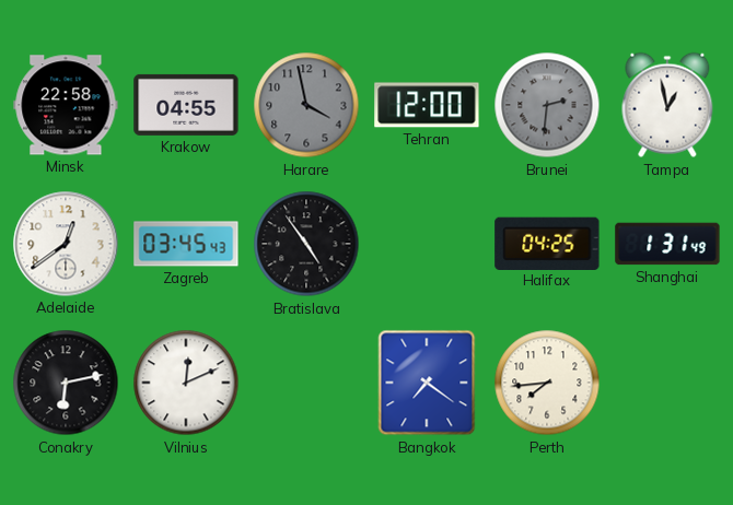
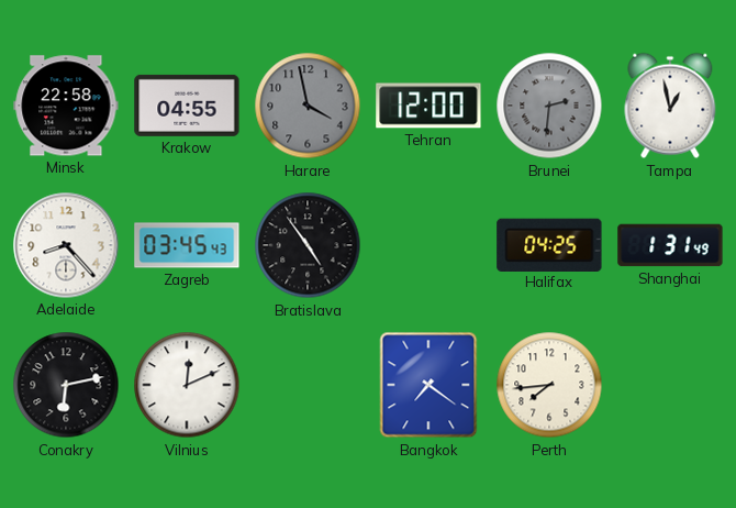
Adelaide: 12:39 -> 8:23 (66, 245)
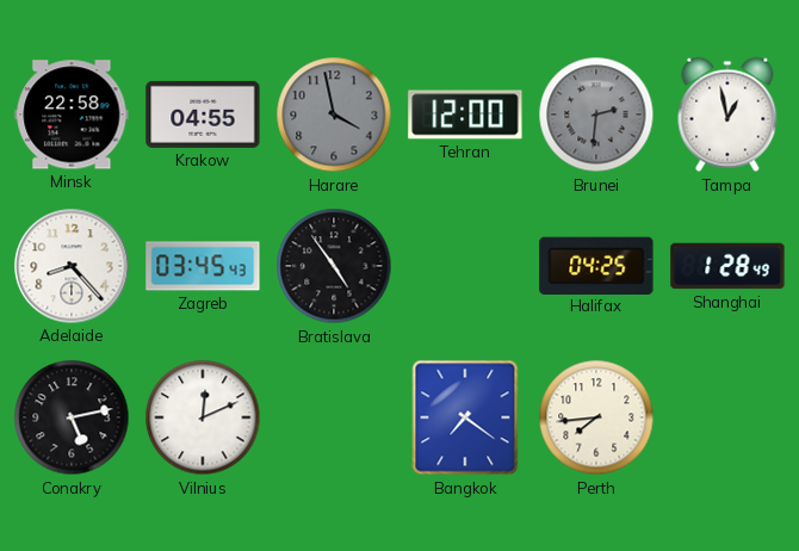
Shanghai: 1:31 -> 1:28 (727, 266)
Conakry: 6:13 -> 5:13 (72, 417)
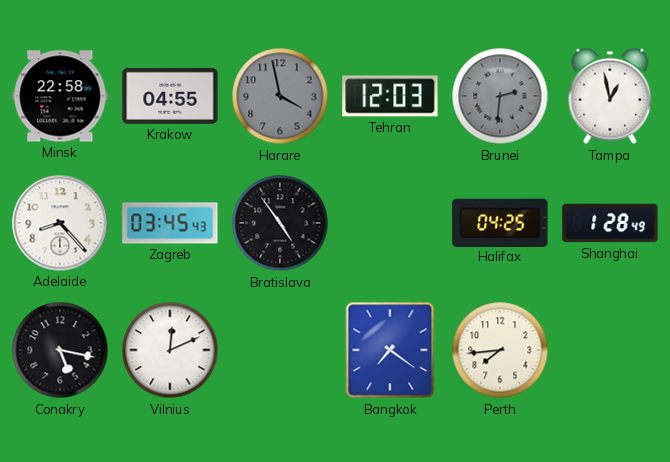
Tehran: 12:00 -> 12:03 (390, 96)
Conakry: 5:13 -> 5:17 (60, 350)
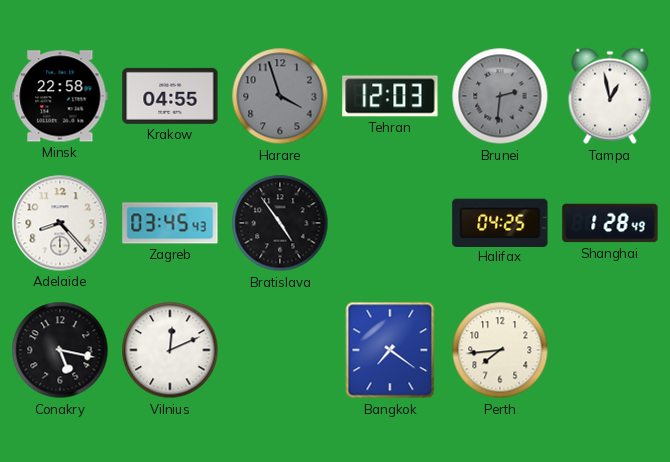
Harare: 3:58 -> 3:57 (280, 96)
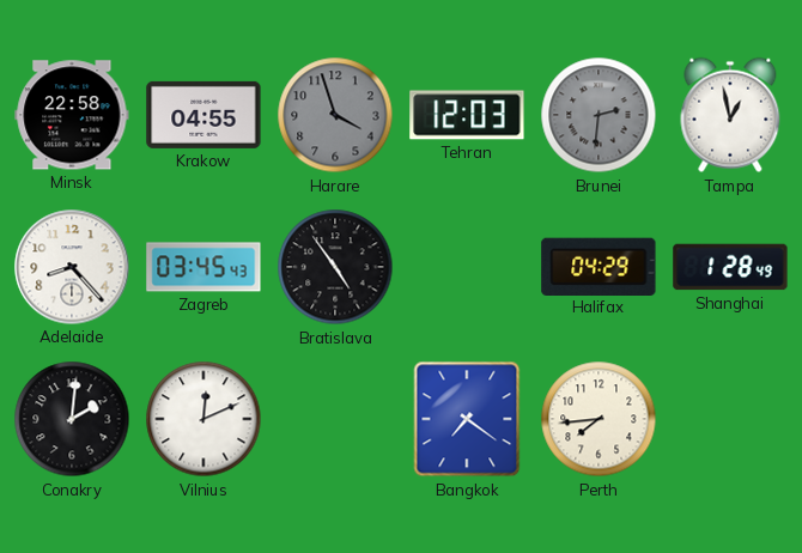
Halifax: 04:25 -> 04:29 (599, 266)
Conakry: 5:17 -> 2:01 (72, 419)
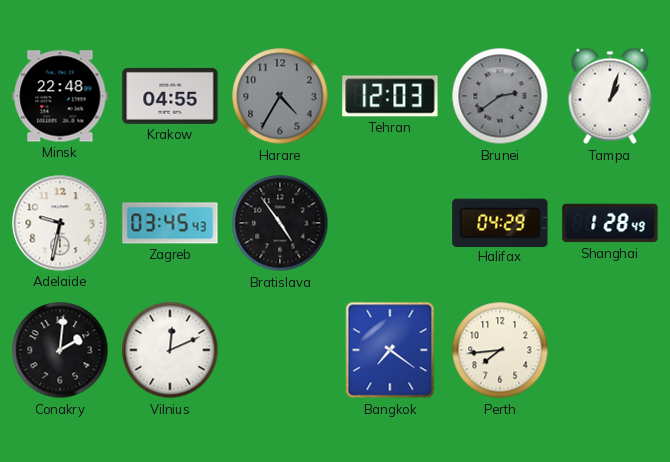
Minsk: 22:58 -> 22:48 (60, 96)
Harare: 3:57 -> 4:35 (280, 96)
Brunei: 2:31 -> 2:39 (500, 96)
Tampa: 12:58 -> 1:03 (610, 96)
Adelaide: 8:23 -> 9:32 (60, 223)
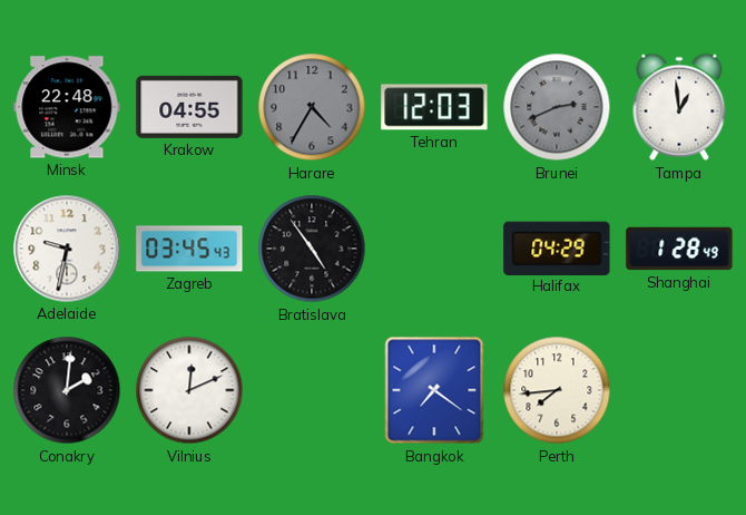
Brunei: 2:39 -> 2:41 (557, 107)
Tampa: 1:03 -> 12:59 (679, 107)
